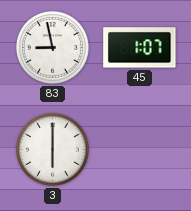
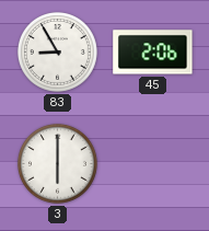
83: 8:58 -> 8:55 (57, 51)
45: 1:07 -> 2:06 (153, 53)
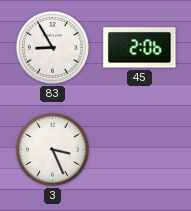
3: 6:00 -> 3:26 (52, 149)
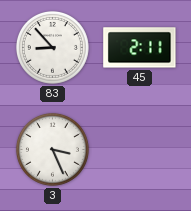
83: 8:55 -> 8:53 (52, 47)
45: 2:06 -> 2:11 (140, 48)
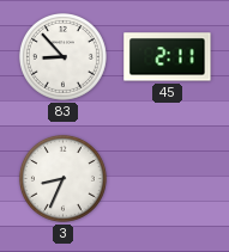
3: 3:26 -> 8:34 (62, 178)
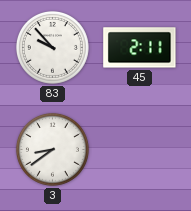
83: 8:53 -> 9:53 (52, 47)
3: 8:34 -> 8:39 (52, 149)
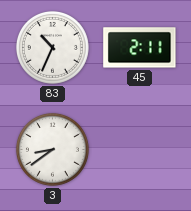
83: 9:53 -> 10:34 (52, 47)
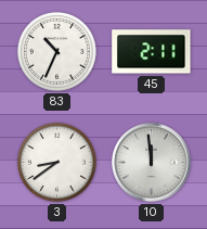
10: none -> 11:59 (152, 163)
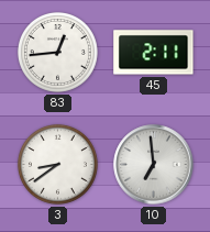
83: 10:34 -> 12:44 (57, 52)
10: 11:59 -> 6:59 (154, 165)
